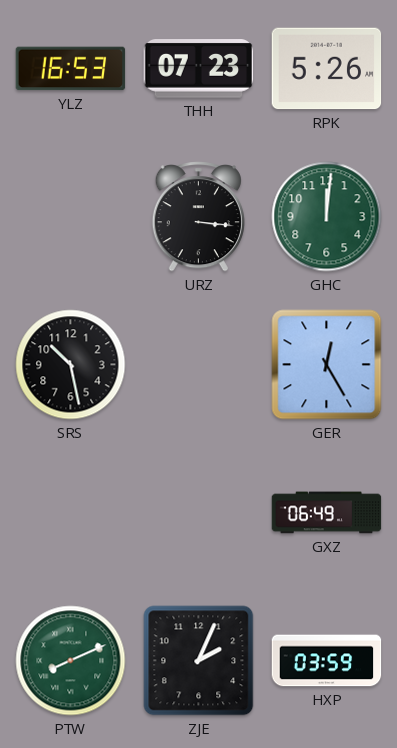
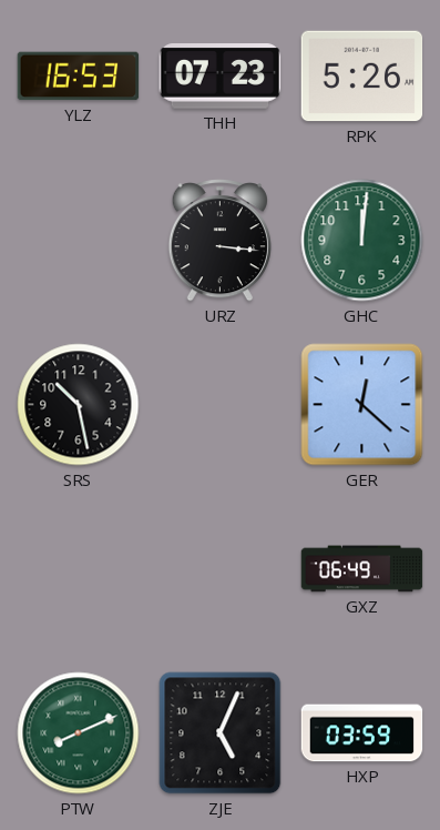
GER: 12:25 -> 12:22 (362, 405)
ZJE: 2:04 -> 5:04 (221, 733)
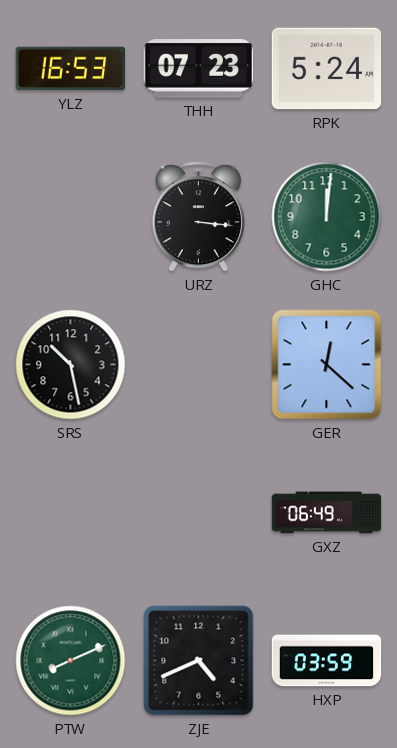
RPK: 5:26 -> 5:24 (327, 69)
ZJE: 5:04 -> 4:41 (199, 661)
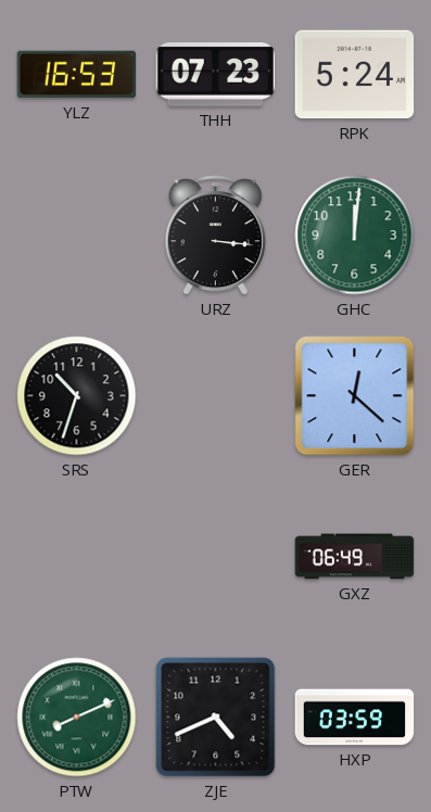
SRS: 10:28 -> 10:33 (77, 396)
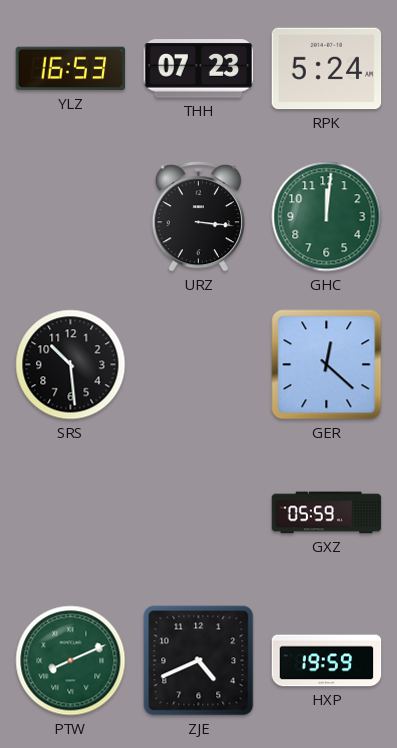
SRS: 10:33 -> 10:29 (71, 365)
GXZ: 06:49 -> 05:59 (327, 513)
HXP: 03:59 -> 19:59 (327, 661)
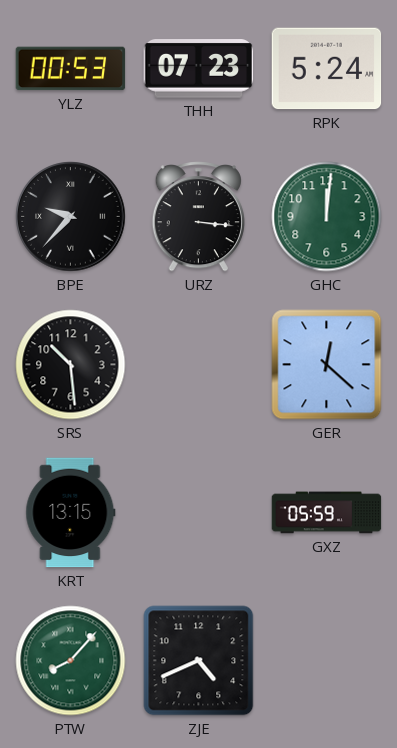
YLZ: 16:53 -> 00:53 (71, 69)
BPE: none -> 9:37 (71, 217)
KRT: none -> 13:15 (71, 513)
PTW: 8:11 -> 8:07 (71, 661)
HXP: 19:59 -> none (327, 661)
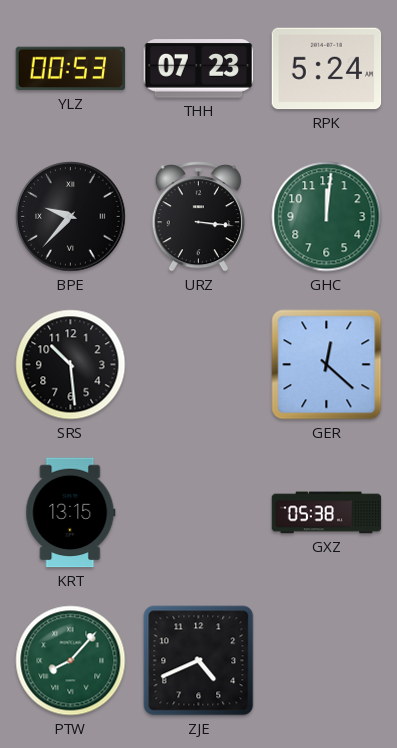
GXZ: 05:59 -> 05:38 (327, 513)
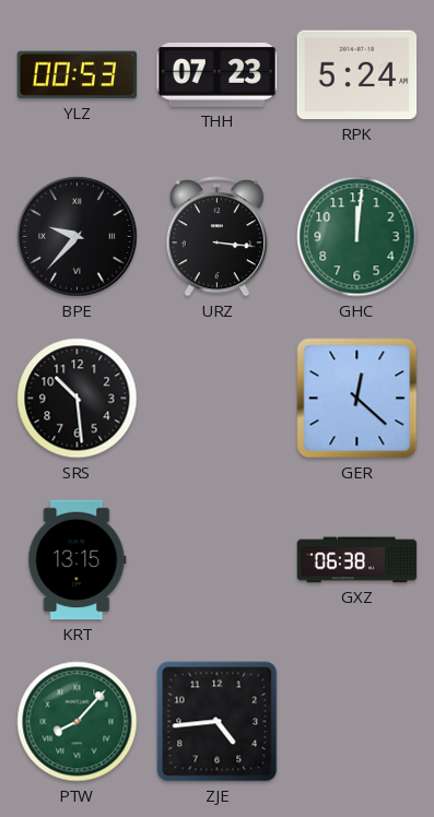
GXZ: 05:38 -> 06:38 (357, 560)
ZJE: 4:41 -> 4:44 (218, 722)
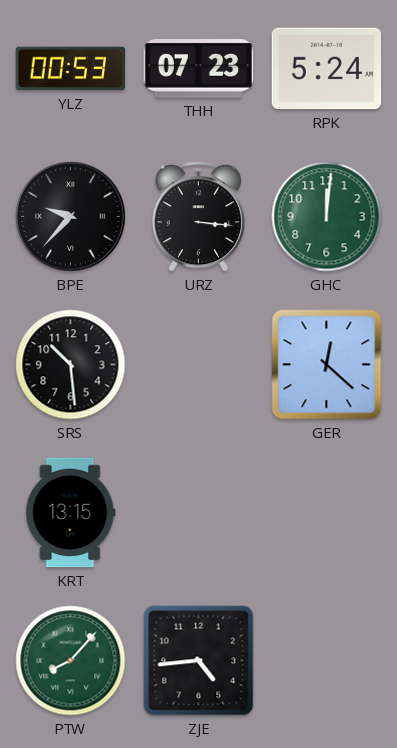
GXZ: 06:38 -> none (357, 560)
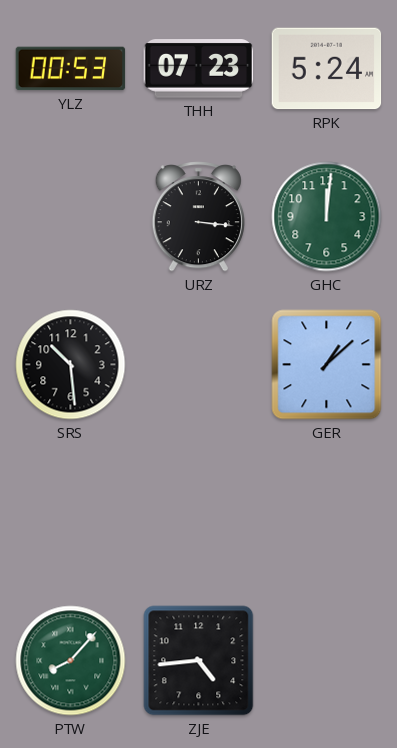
BPE: 9:37 -> none (71, 217)
GER: 12:22 -> 1:08 (327, 365)
KRT: 13:15 -> none (71, 513)
